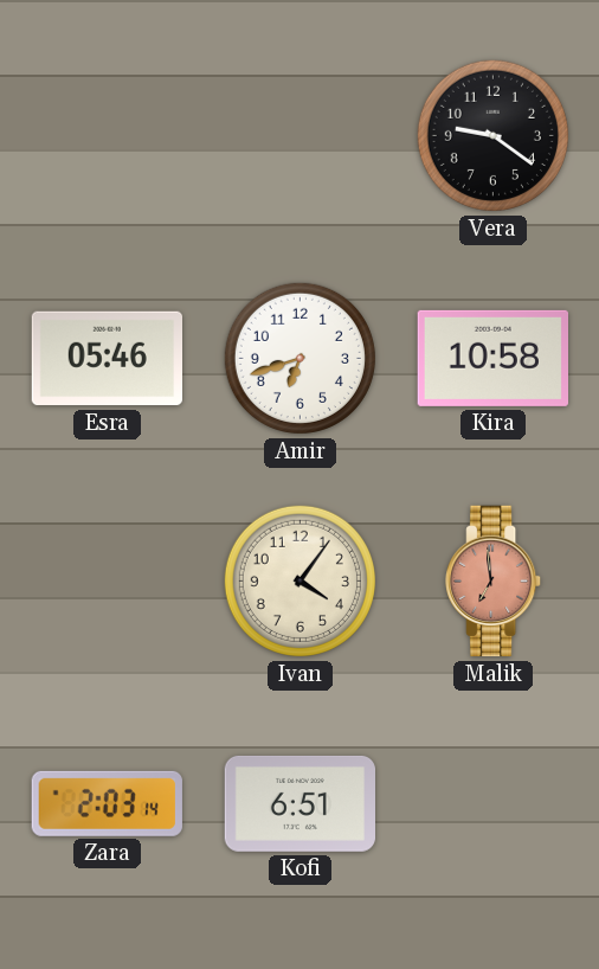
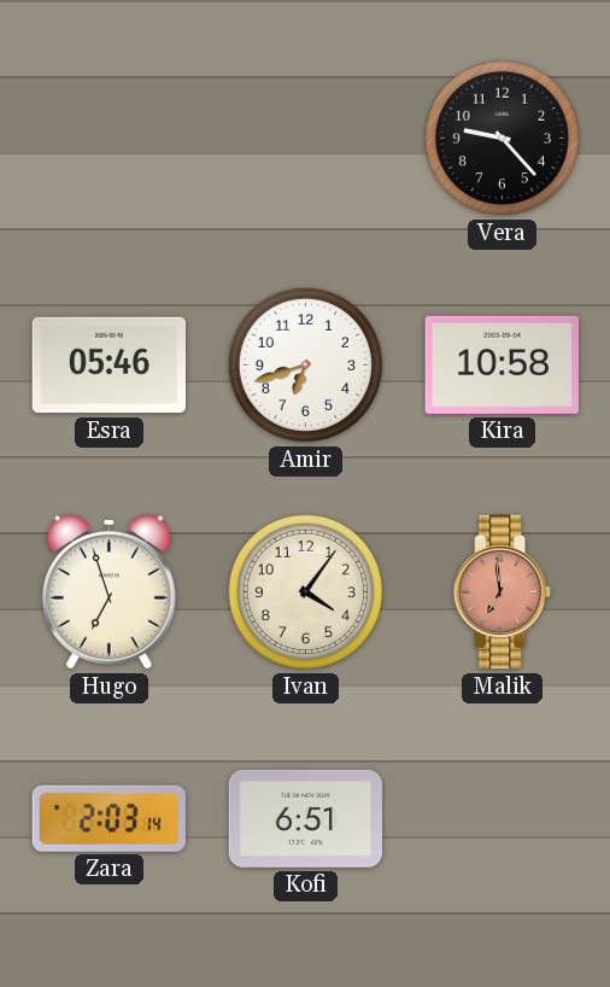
Vera: 9:21 -> 9:23 (502, 138)
Hugo: none -> 6:57 (108, 591)
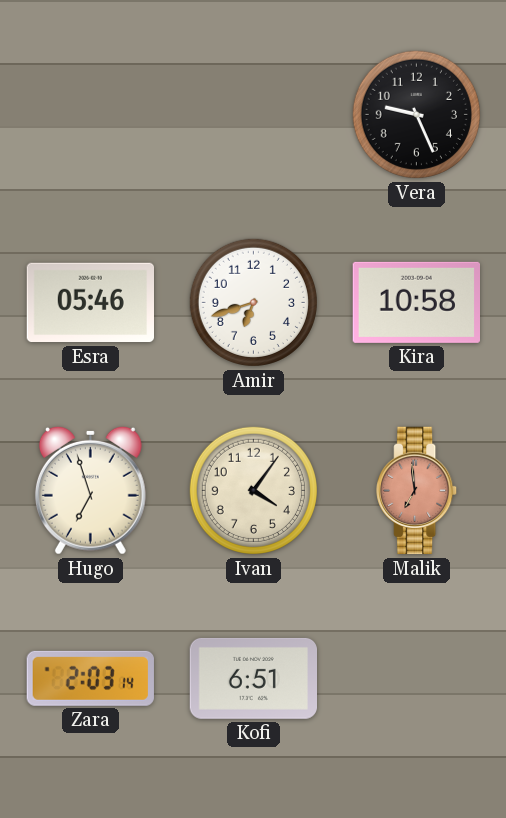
Vera: 9:23 -> 9:26 (416, 114)
